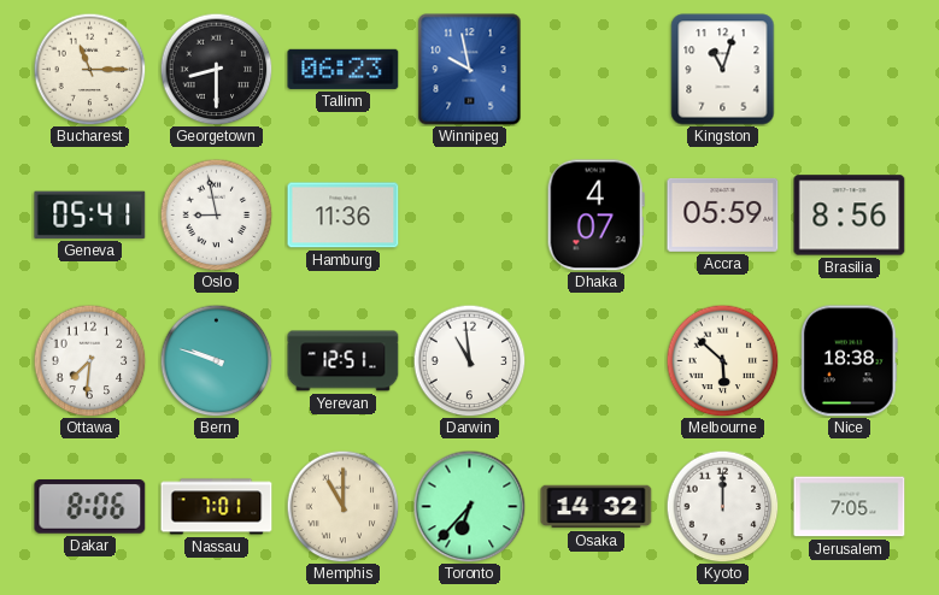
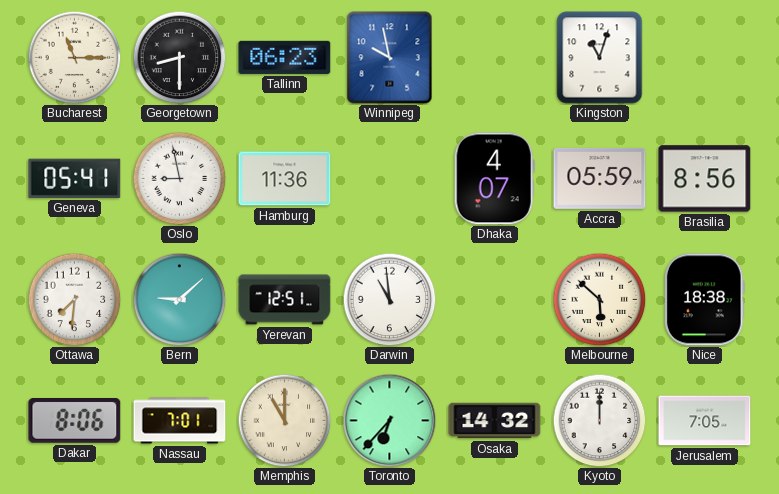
Bern: 9:48 -> 9:08 (179, 299)
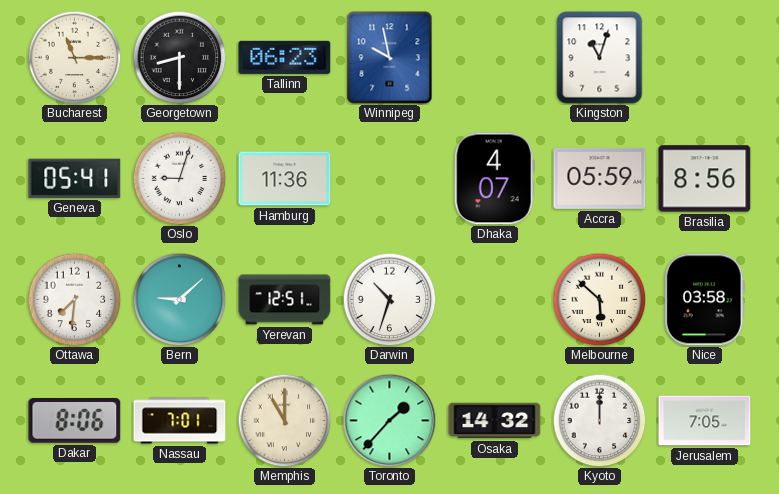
Oslo: 8:58 -> 9:03 (179, 178)
Darwin: 10:59 -> 10:33 (389, 299)
Nice: 18:38 -> 03:58 (705, 300)
Toronto: 6:37 -> 1:37 (389, 420)
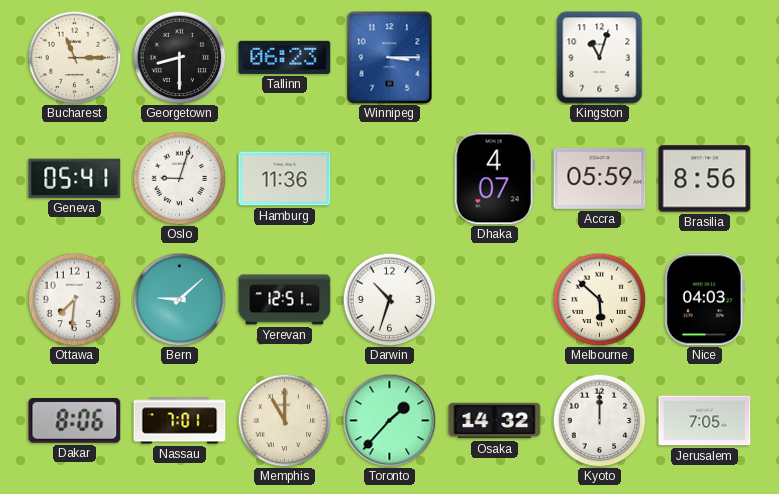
Winnipeg: 9:58 -> 3:15 (390, 58)
Nice: 03:58 -> 04:03 (705, 300)
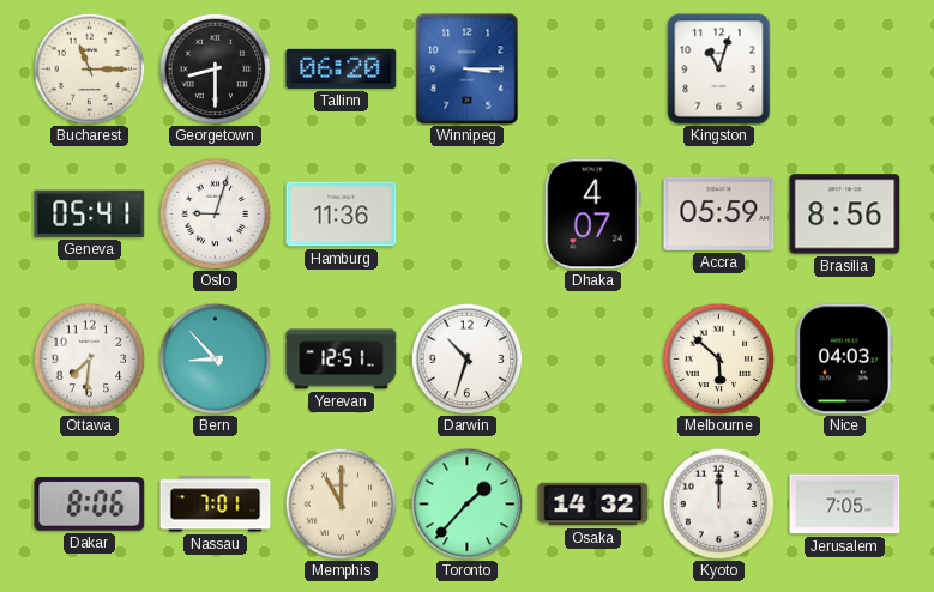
Tallinn: 06:23 -> 06:20 (342, 68)
Bern: 9:08 -> 8:53 (215, 358)
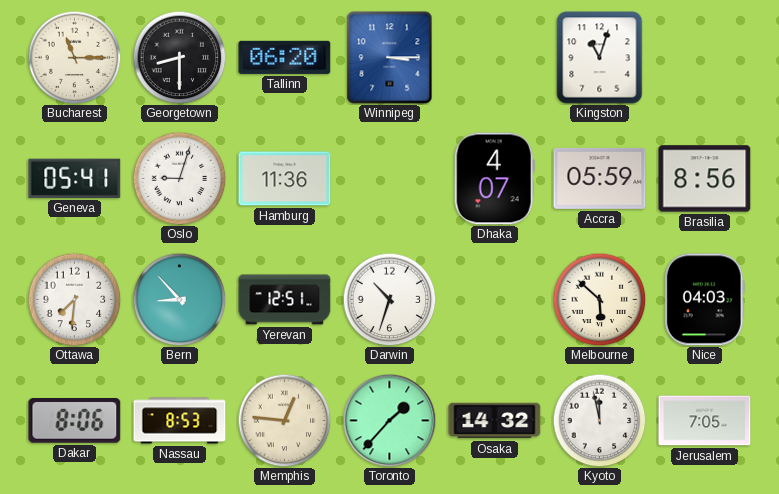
Nassau: 7:01 -> 8:53 (180, 421)
Memphis: 11:00 -> 12:46 (284, 420)
Kyoto: 12:00 -> 11:58 (599, 420)
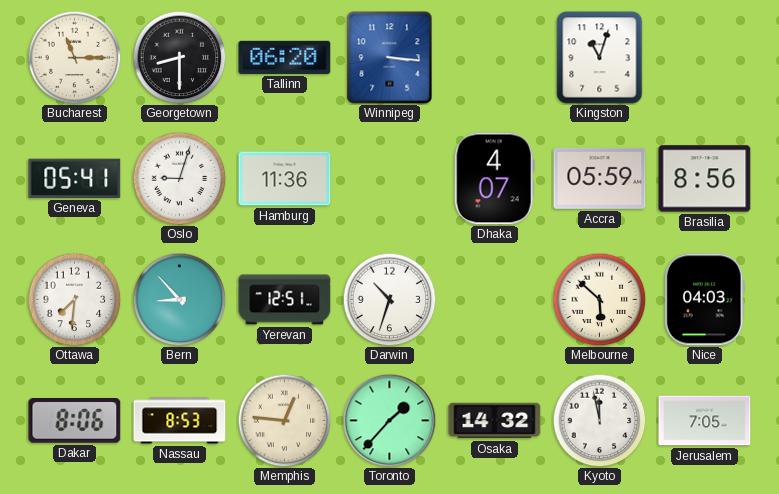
Winnipeg: 3:15 -> 3:16 (390, 58)
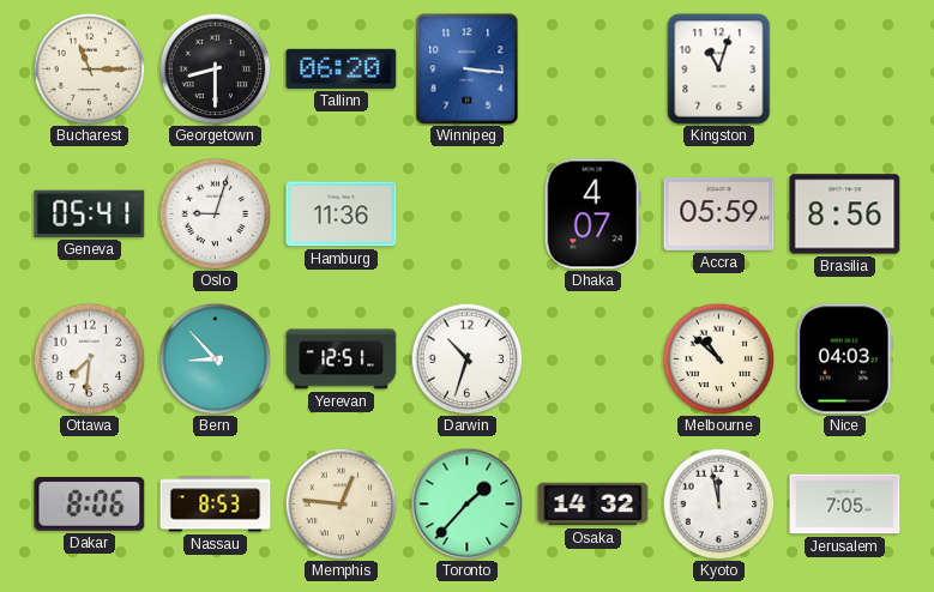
Melbourne: 5:52 -> 10:52 (718, 358)
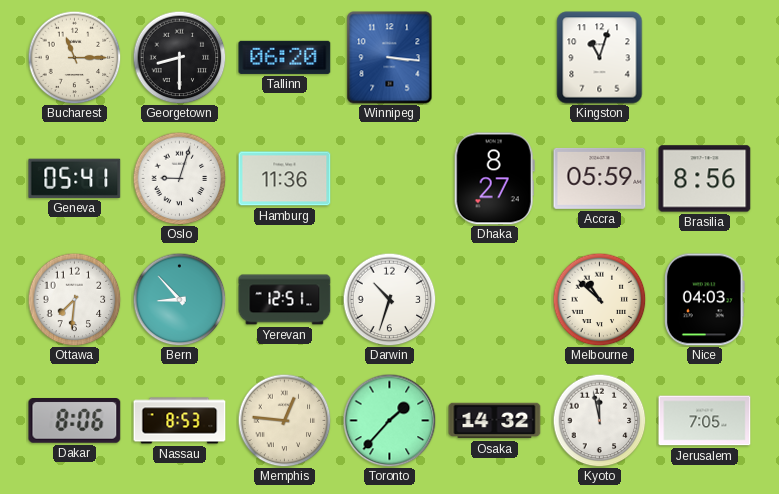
Dhaka: 4:07 -> 8:27 (494, 179)
